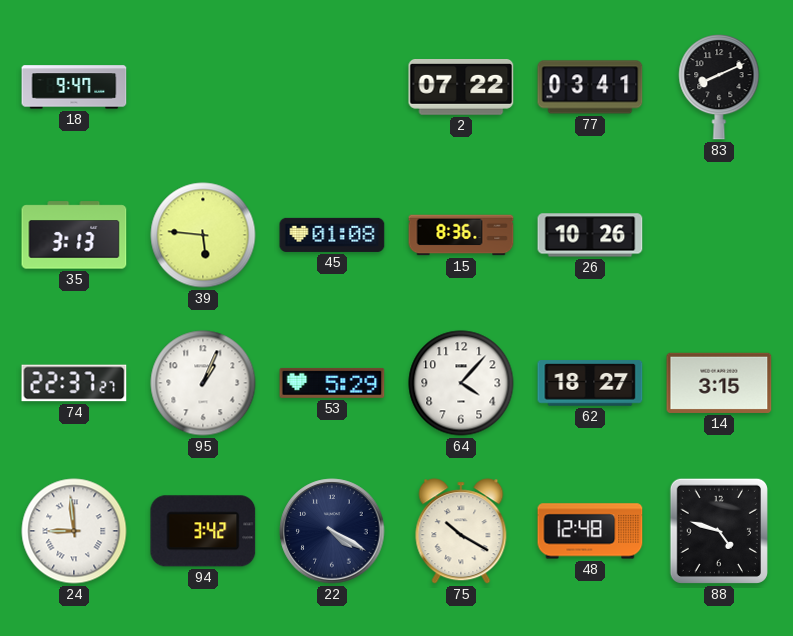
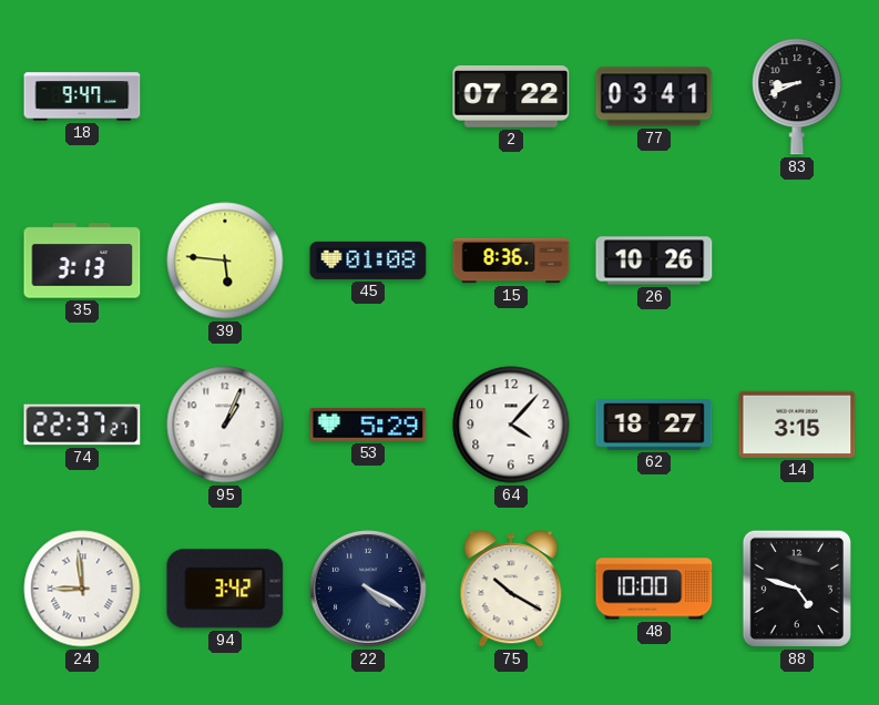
83: 8:11 -> 8:41 (797, 96)
48: 12:48 -> 10:00 (654, 589)
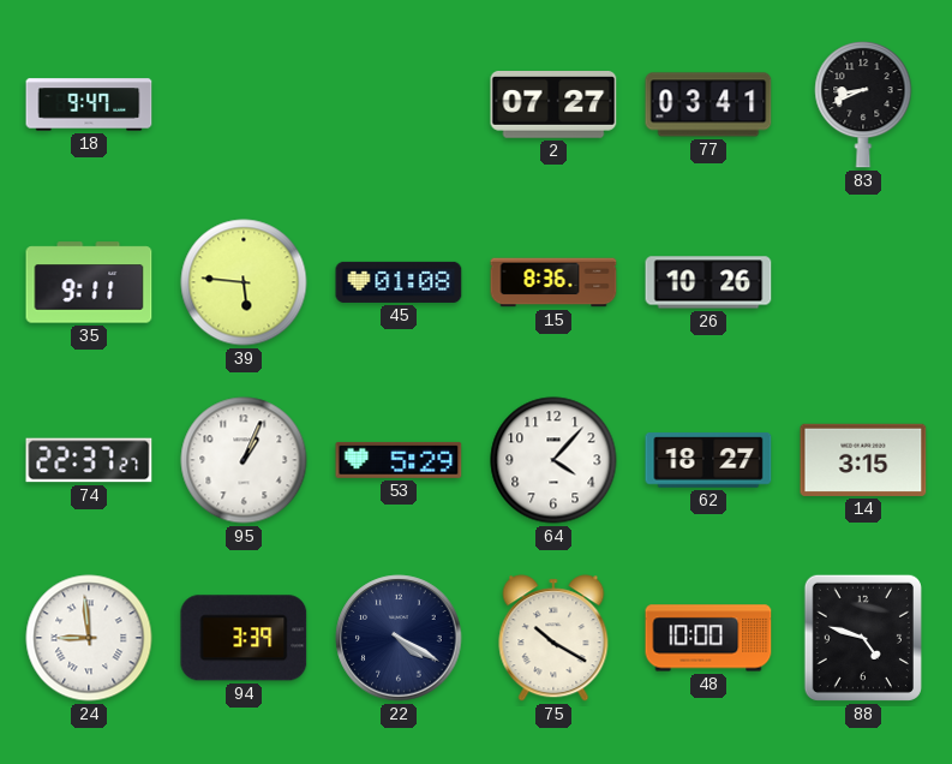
2: 07:22 -> 07:27 (553, 106)
35: 3:13 -> 9:11 (89, 282)
94: 3:42 -> 3:39 (244, 638)
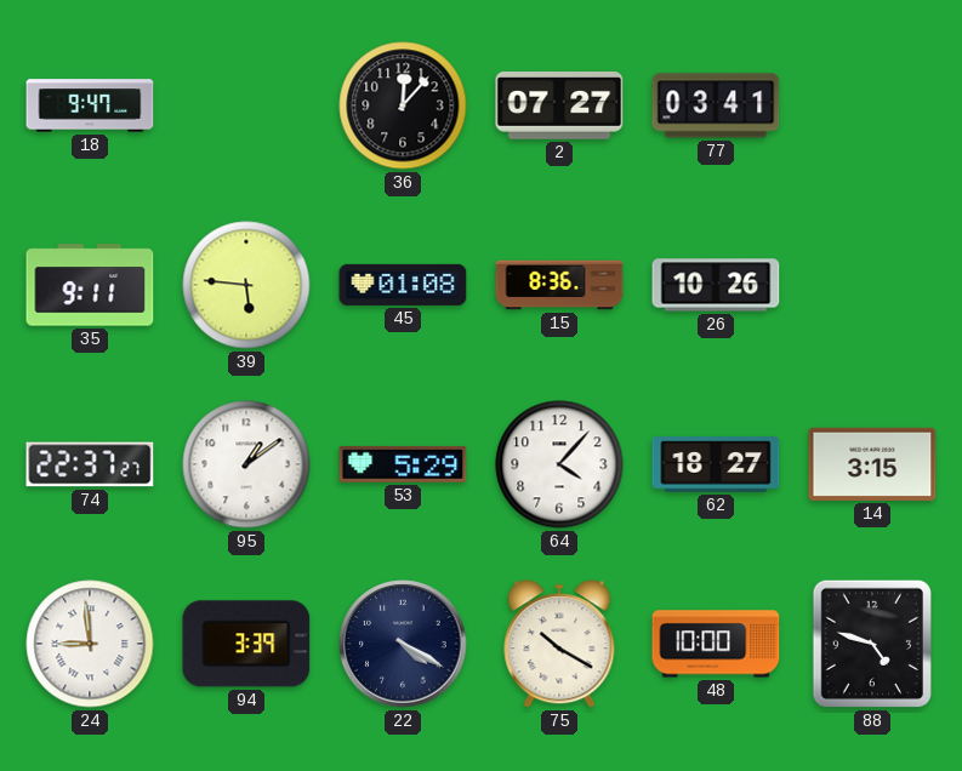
36: none -> 12:07 (403, 105)
83: 8:41 -> none (863, 105)
95: 1:04 -> 1:09 (246, 464)
